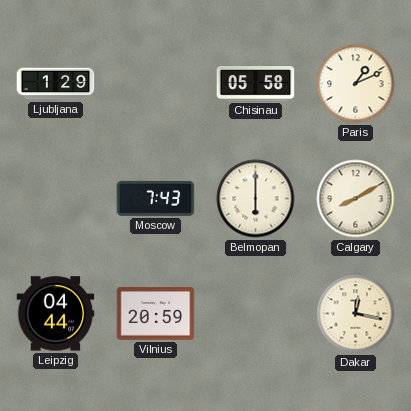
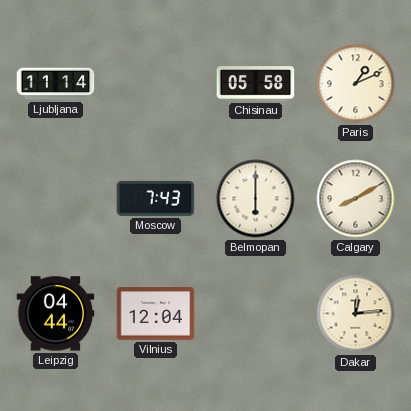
Ljubljana: 1:29 -> 11:14 (56, 84)
Vilnius: 20:59 -> 12:04 (156, 314)
Dakar: 12:17 -> 12:14 (356, 314)
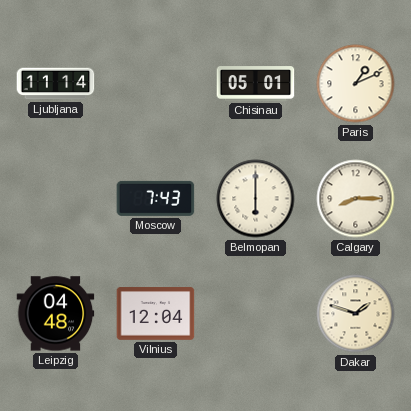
Chisinau: 05:58 -> 05:01 (256, 84)
Calgary: 8:10 -> 8:15 (356, 199)
Leipzig: 04:44 -> 04:48 (56, 314)
Dakar: 12:14 -> 1:48 (356, 314)
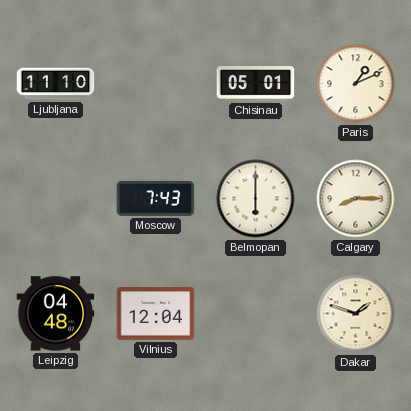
Ljubljana: 11:14 -> 11:10 (56, 84)
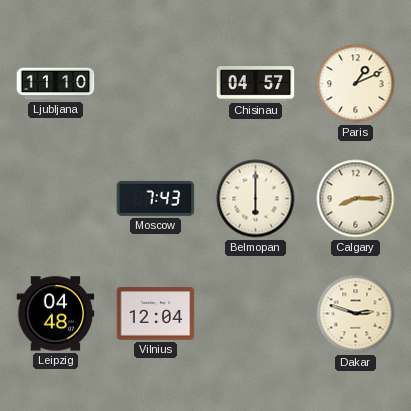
Chisinau: 05:01 -> 04:57 (256, 84)
Dakar: 1:48 -> 2:48 (356, 314)
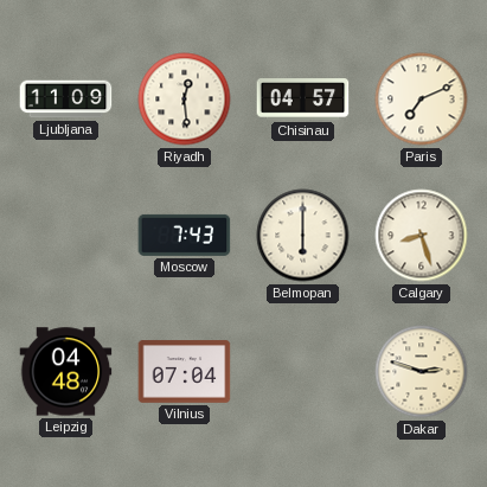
Ljubljana: 11:10 -> 11:09 (66, 100)
Riyadh: none -> 12:29 (185, 100)
Paris: 1:11 -> 7:11 (422, 100)
Calgary: 8:15 -> 8:27 (422, 236)
Vilnius: 12:04 -> 07:04 (185, 372)
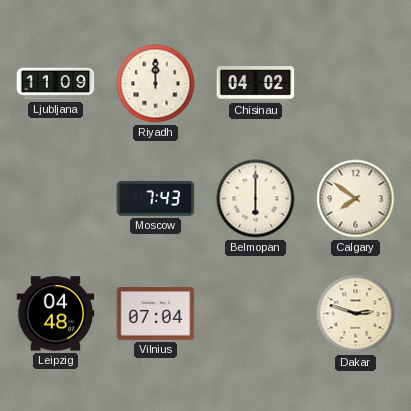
Riyadh: 12:29 -> 12:00 (156, 84)
Chisinau: 04:57 -> 04:02 (256, 84)
Paris: 7:11 -> none (422, 100)
Calgary: 8:27 -> 7:51 (356, 199)
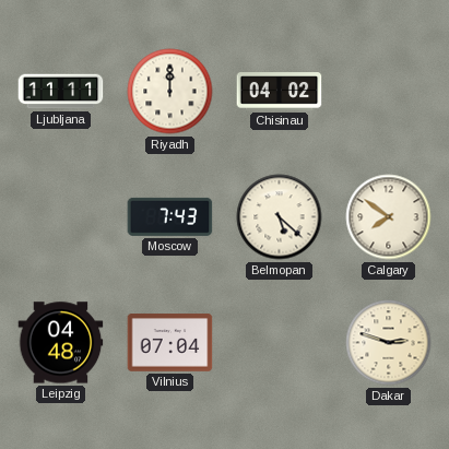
Ljubljana: 11:09 -> 11:11 (61, 92)
Belmopan: 6:00 -> 5:22 (280, 217)
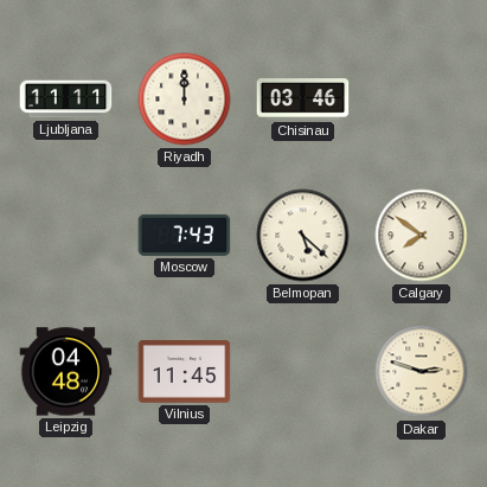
Chisinau: 04:02 -> 03:46 (303, 100)
Vilnius: 07:04 -> 11:45 (185, 372)
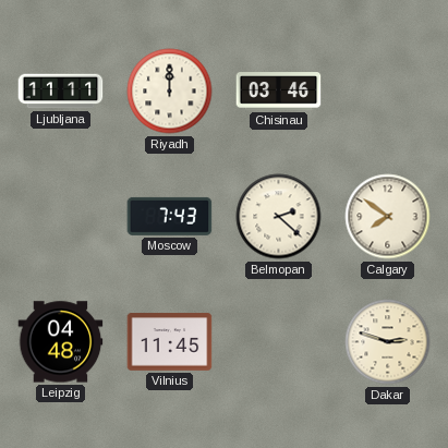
Belmopan: 5:22 -> 2:22 (279, 217)
